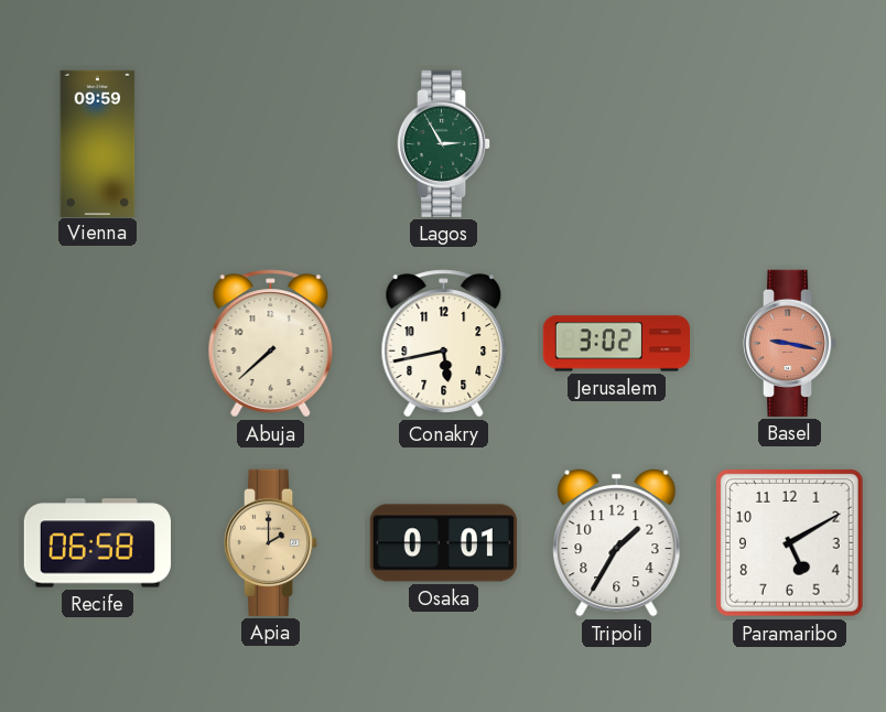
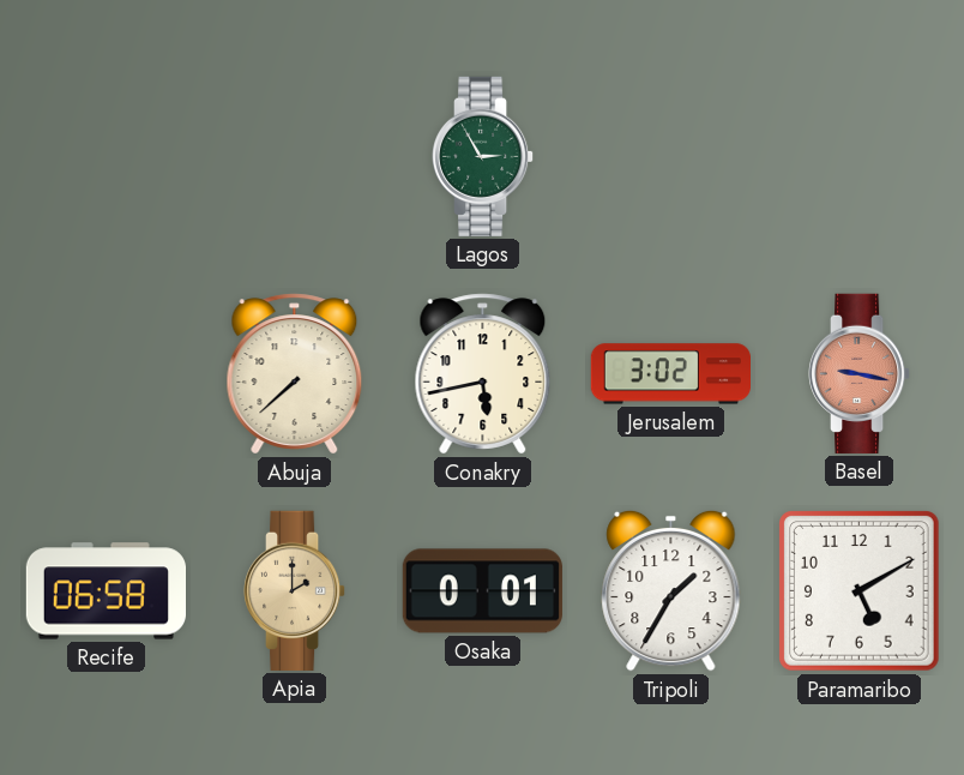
Vienna: 09:59 -> none (98, 143)
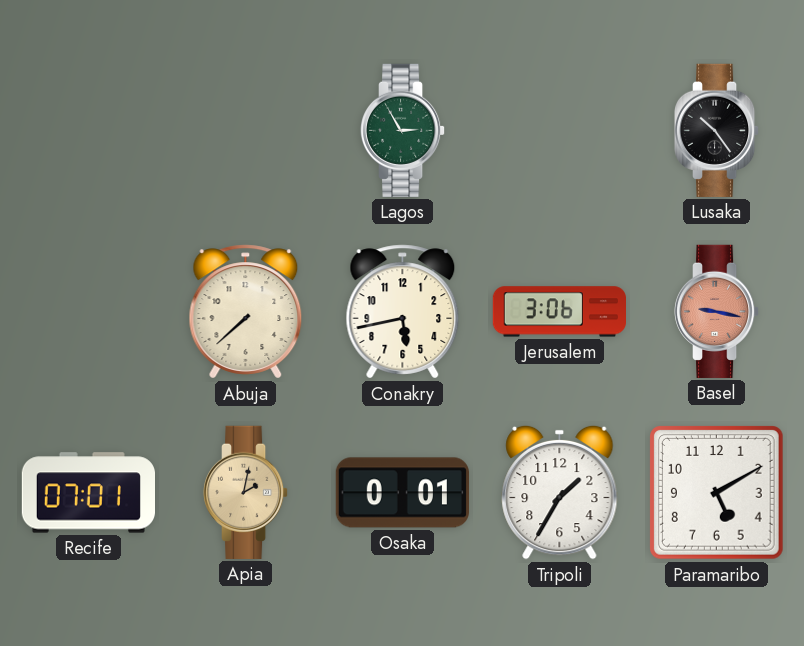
Lusaka: none -> 10:24 (717, 130)
Jerusalem: 3:02 -> 3:06 (559, 312)
Recife: 06:58 -> 07:01 (88, 493)
Apia: 2:00 -> 2:02 (246, 492)
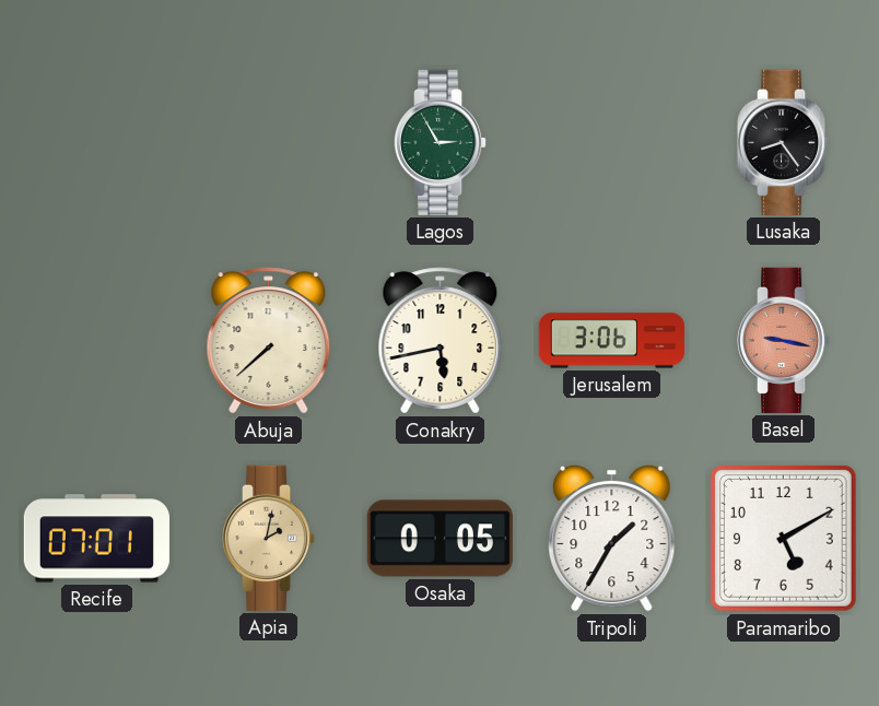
Lusaka: 10:24 -> 8:24 (784, 142)
Osaka: 0:01 -> 0:05 (440, 539)
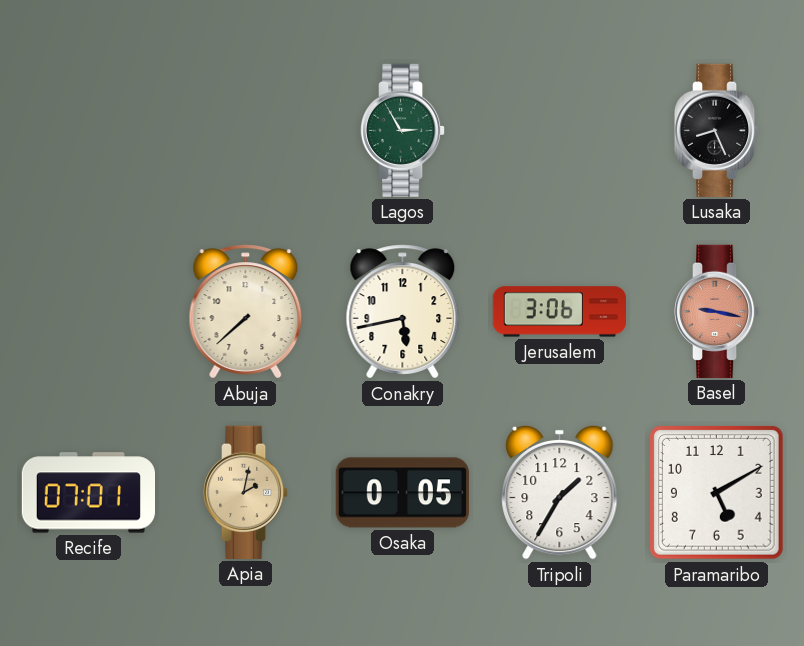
Lusaka: 8:24 -> 8:26 (717, 130)
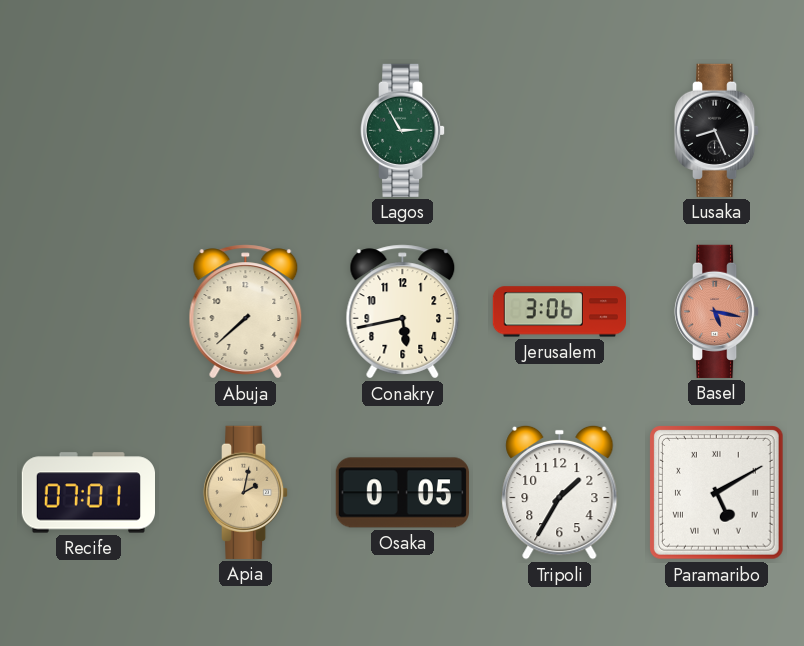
Basel: 9:17 -> 5:17 (717, 311)
Paramaribo numerals: Arabic -> Roman (717, 493)
